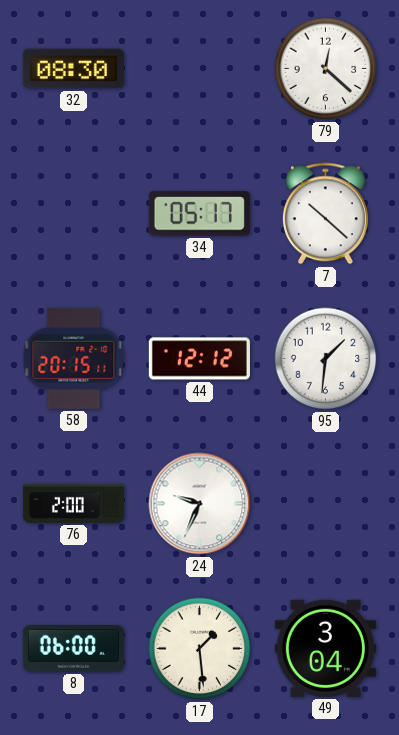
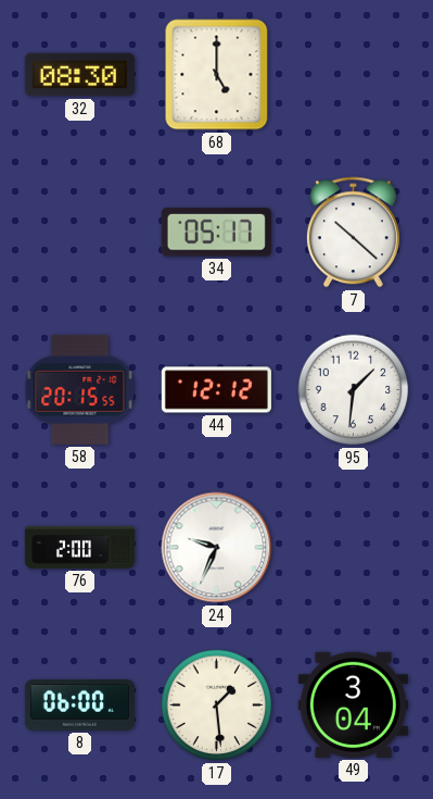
68: none -> 5:00 (217, 75)
79: 12:22 -> none (326, 69)
58: 20:15:11 -> 20:15:55 (80, 389)
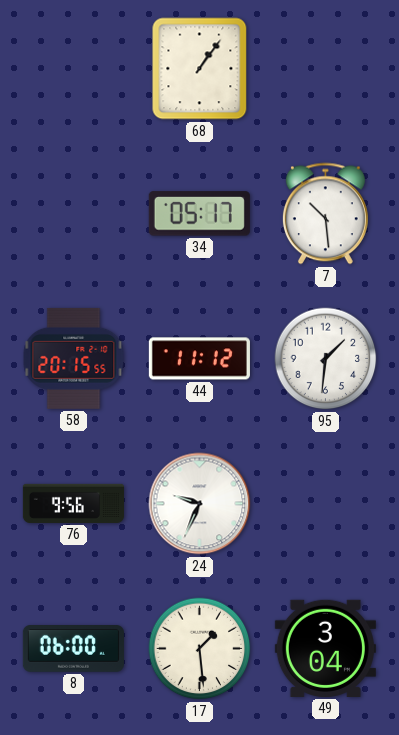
32: 08:30 -> none (79, 75)
68: 5:00 -> 1:06 (200, 69)
7: 10:22 -> 10:29 (325, 214)
44: 12:12 -> 11:12 (199, 359)
76: 2:00 -> 9:56 (73, 503)
